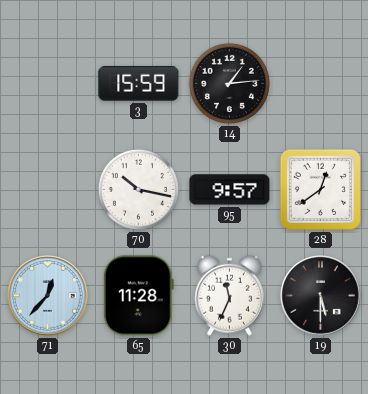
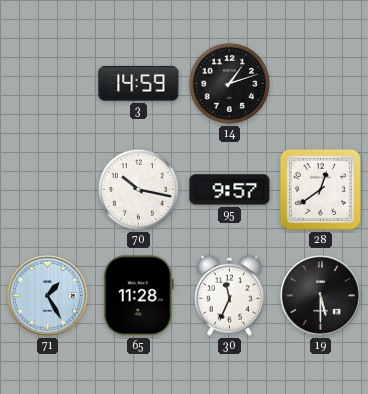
3: 15:59 -> 14:59 (139, 83)
14: 1:14 -> 1:12 (229, 83)
71: 12:37 -> 1:25 (48, 296)
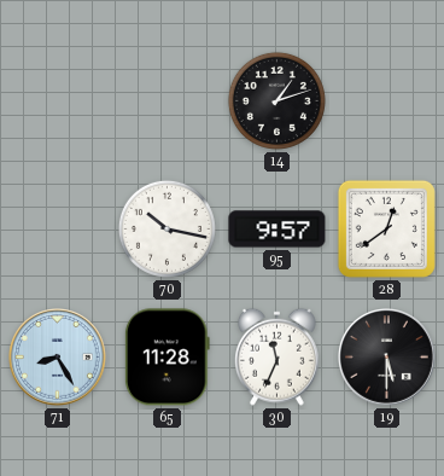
3: 14:59 -> none (139, 83)
71: 1:25 -> 8:25 (58, 358)
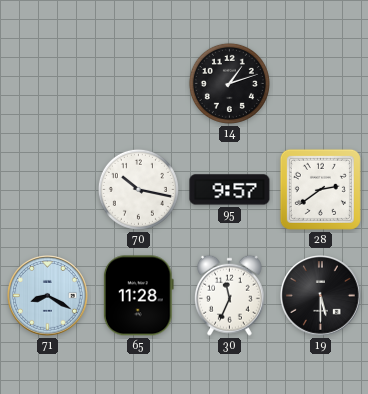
28: 12:39 -> 2:39 (320, 189)
71: 8:25 -> 8:20 (48, 296)
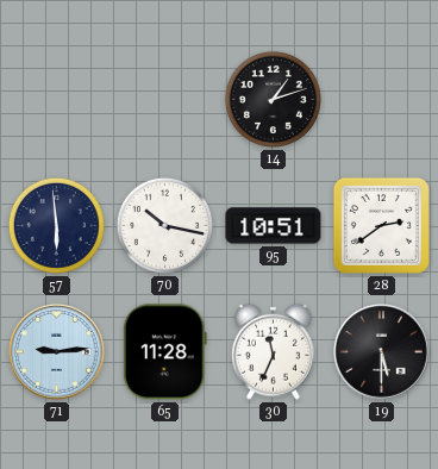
57: none -> 5:59 (56, 225)
95: 9:57 -> 10:51 (274, 226)
71: 8:20 -> 9:14 (57, 352)
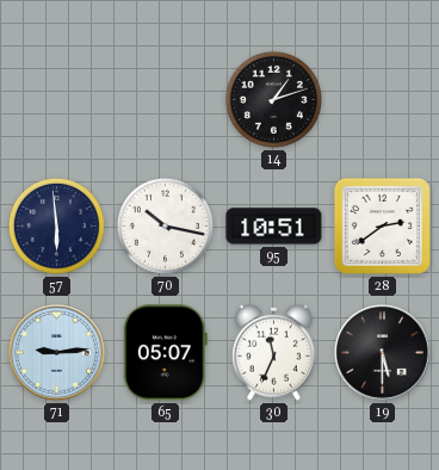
65: 11:28 -> 05:07 (165, 353)
